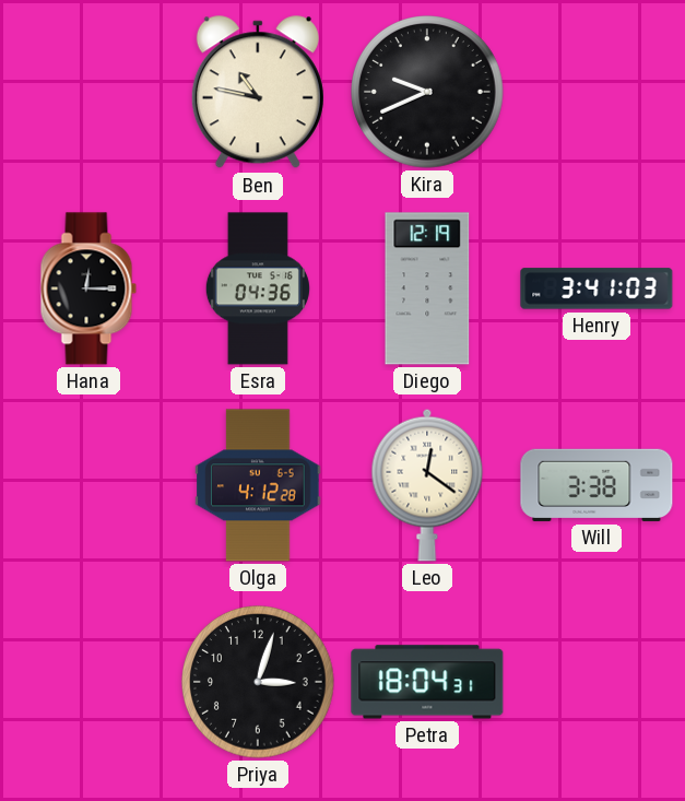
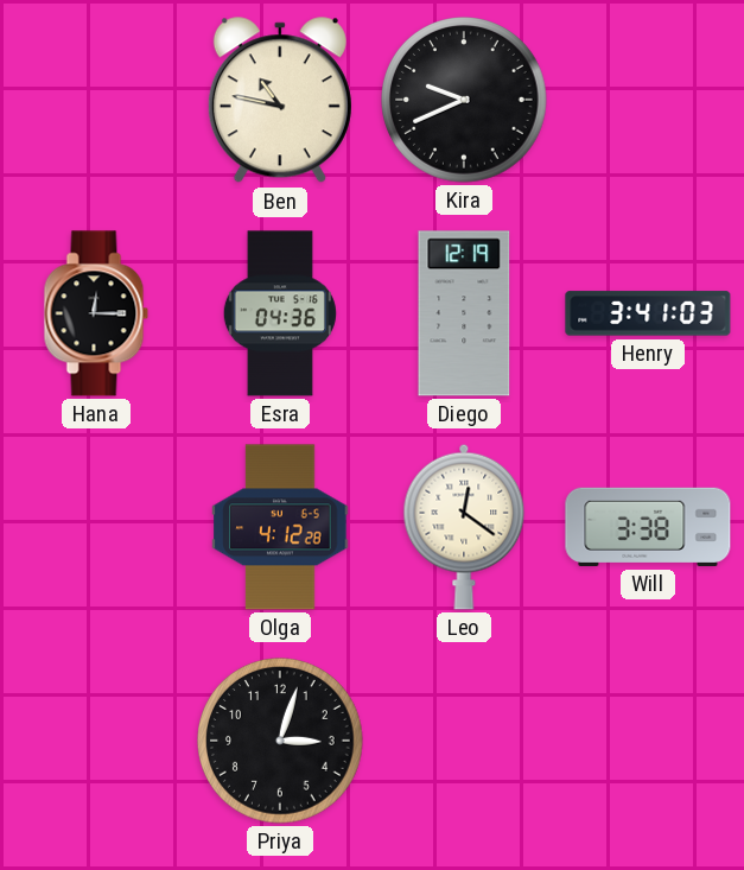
Petra: 18:04 -> none (427, 682)
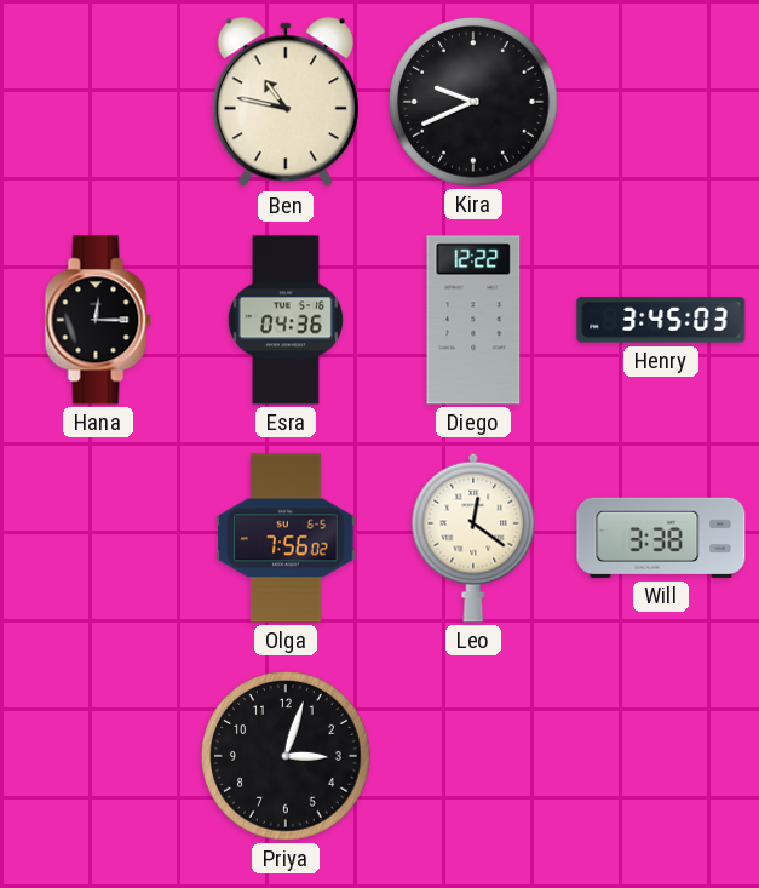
Diego: 12:19 -> 12:22 (473, 320)
Henry: 3:41 -> 3:45 (661, 320)
Olga: 4:12 -> 7:56 (286, 538)
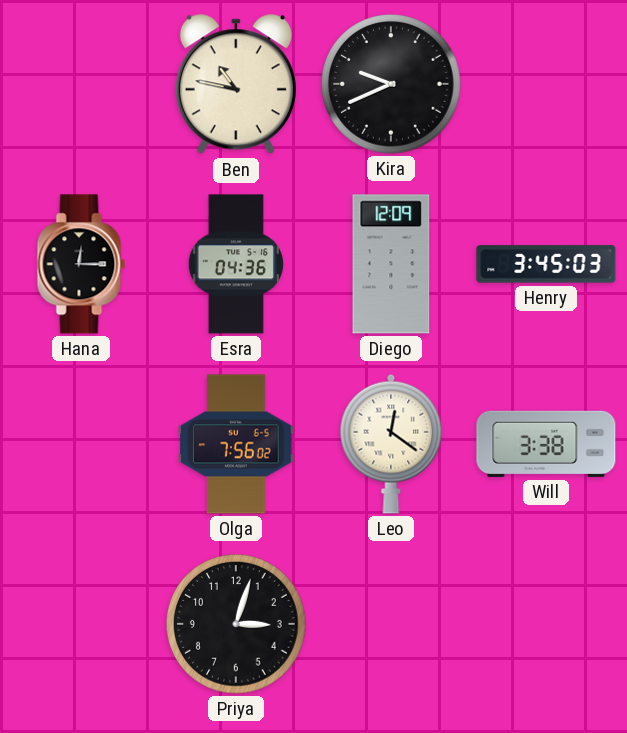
Diego: 12:22 -> 12:09 (391, 264)
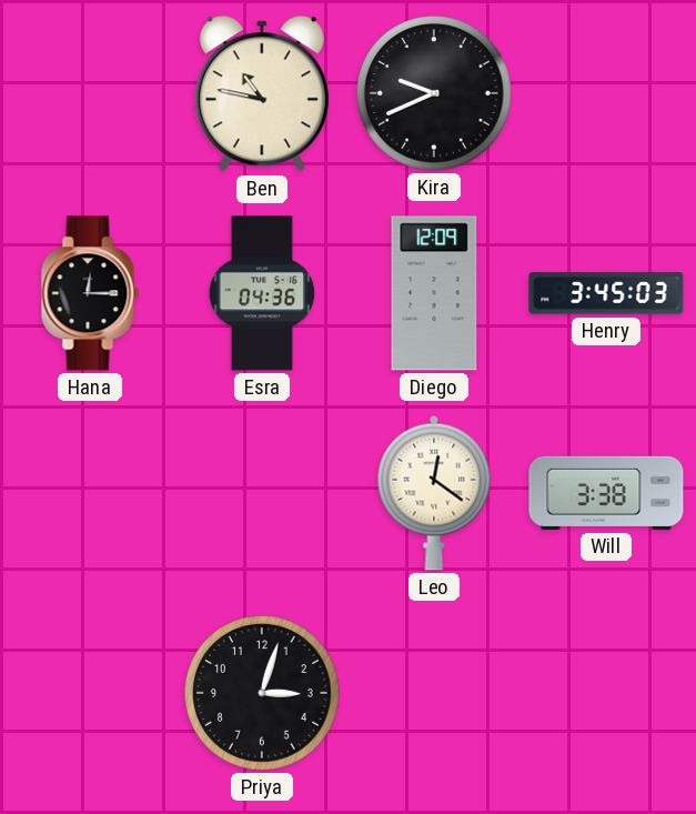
Olga: 7:56 -> none (236, 444)
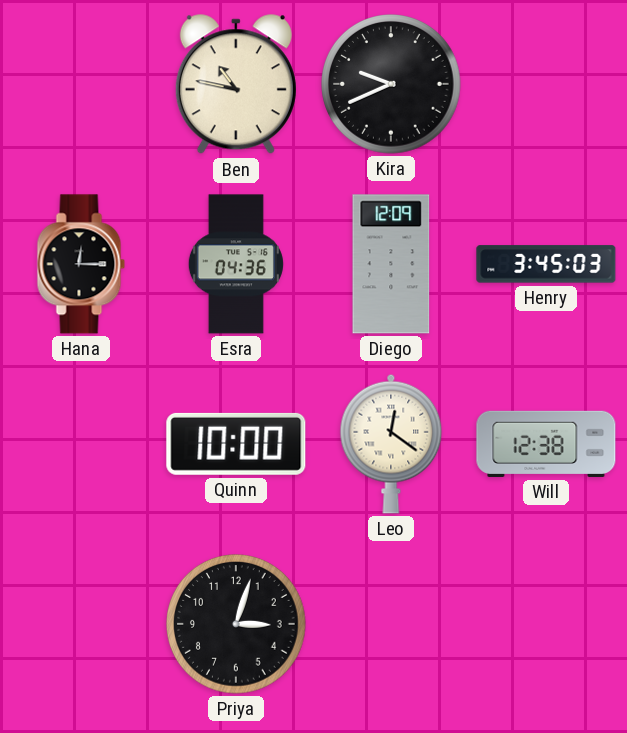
Quinn: none -> 10:00 (236, 444)
Will: 3:38 -> 12:38 (546, 444)
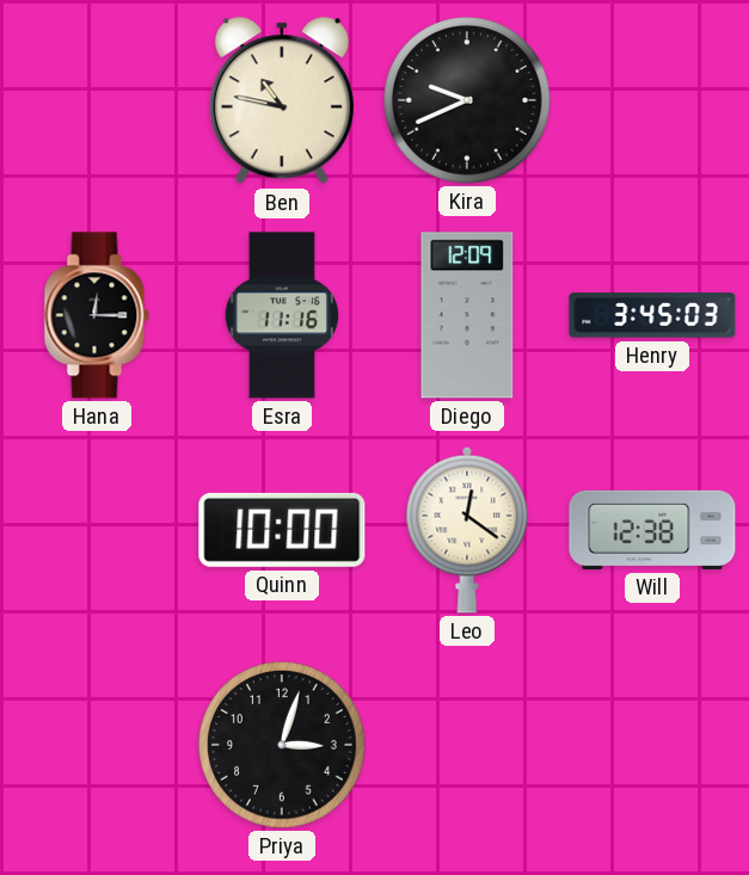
Esra: 04:36 -> 11:16 (282, 315)
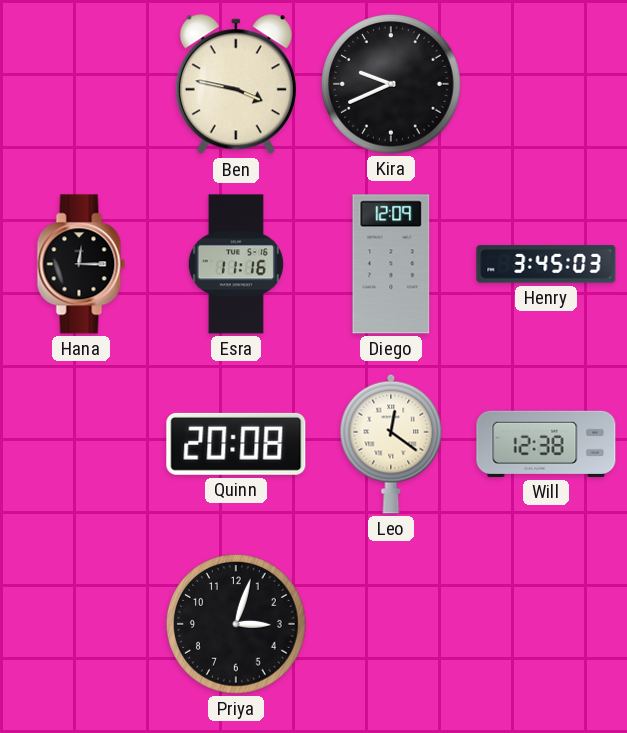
Ben: 10:47 -> 3:47 (236, 85)
Quinn: 10:00 -> 20:08 (236, 444)
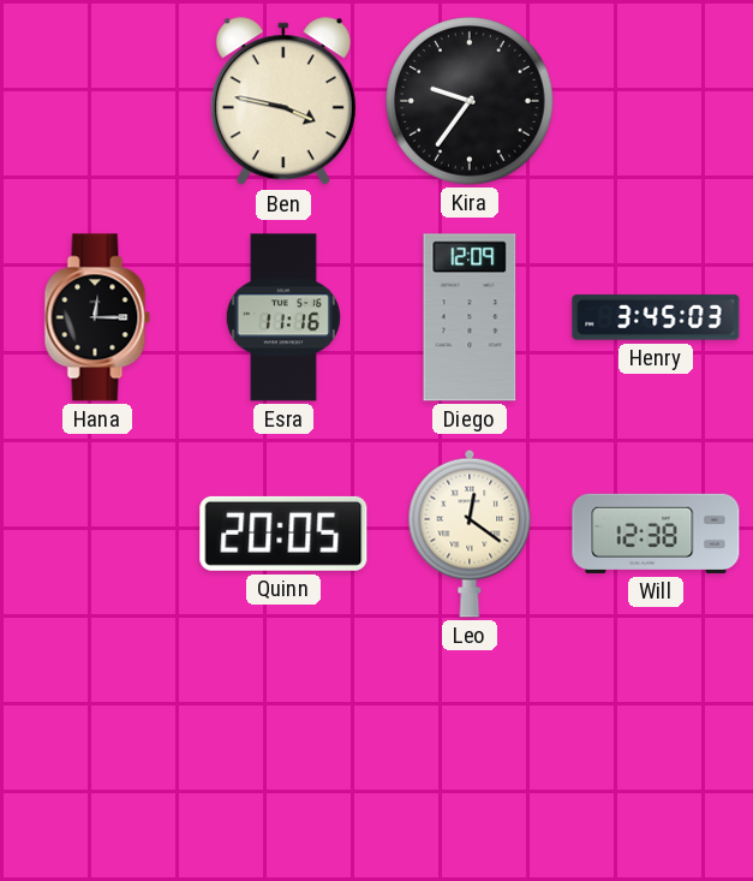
Kira: 9:41 -> 9:36 (470, 101)
Quinn: 20:08 -> 20:05 (283, 534)
Priya: 3:03 -> none (236, 624)
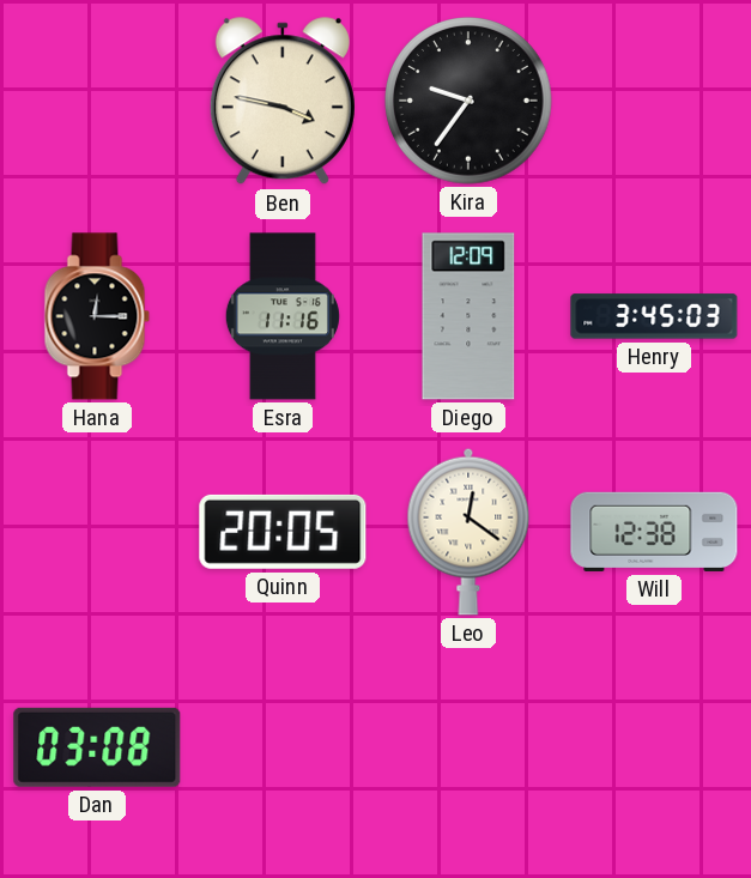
Dan: none -> 03:08 (97, 747)
